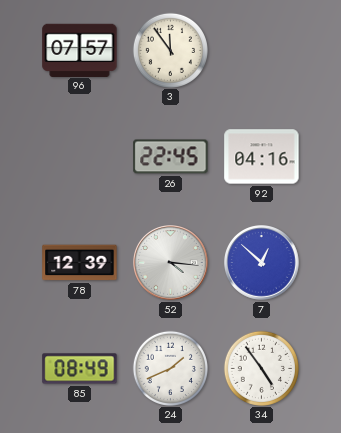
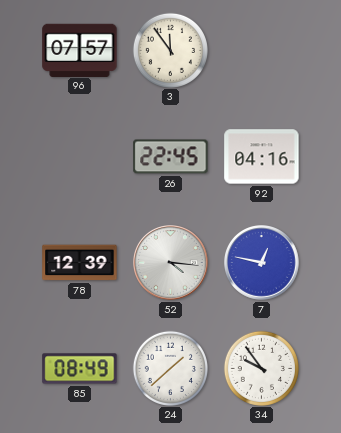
7: 12:52 -> 12:47 (262, 263)
24: 1:41 -> 1:38 (170, 368)
34: 4:54 -> 9:54 (261, 368)
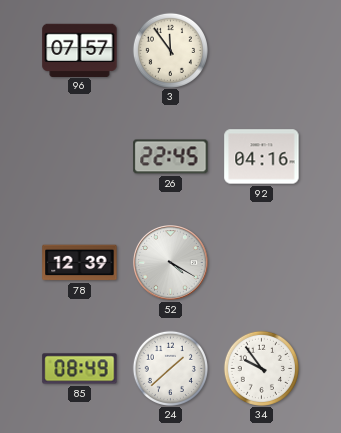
52: 4:16 -> 4:20 (171, 263)
7: 12:47 -> none (262, 263)
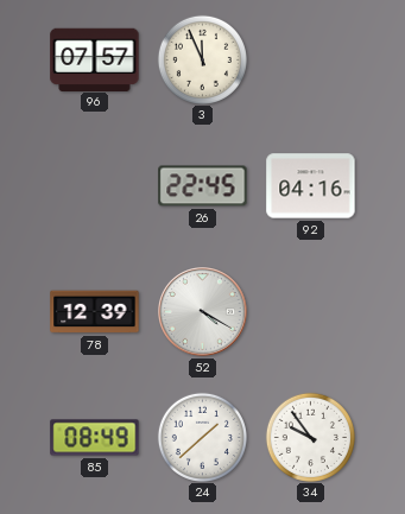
3: 11:54 -> 11:56 (202, 59)
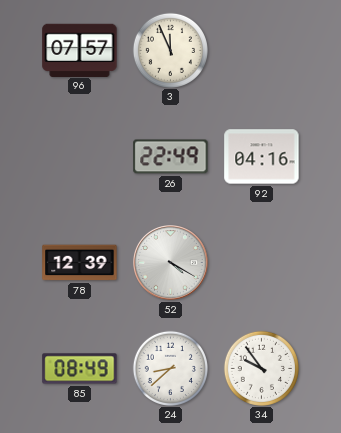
26: 22:45 -> 22:49 (171, 157)
24: 1:38 -> 8:38 (170, 368)
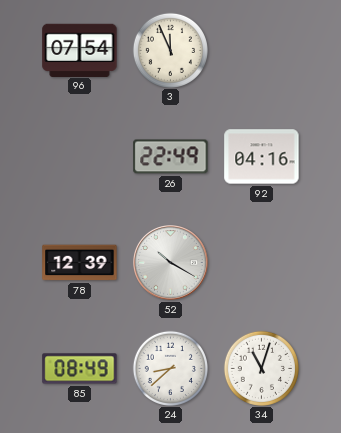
96: 07:57 -> 07:54 (80, 50)
52: 4:20 -> 10:20 (171, 263)
34: 9:54 -> 11:03 (261, 368)
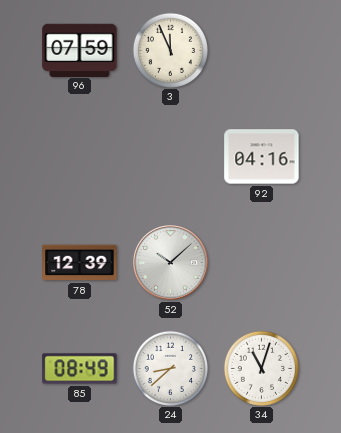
96: 07:54 -> 07:59 (80, 50)
26: 22:49 -> none (171, 157)
52: 10:20 -> 10:08 (171, 263)
